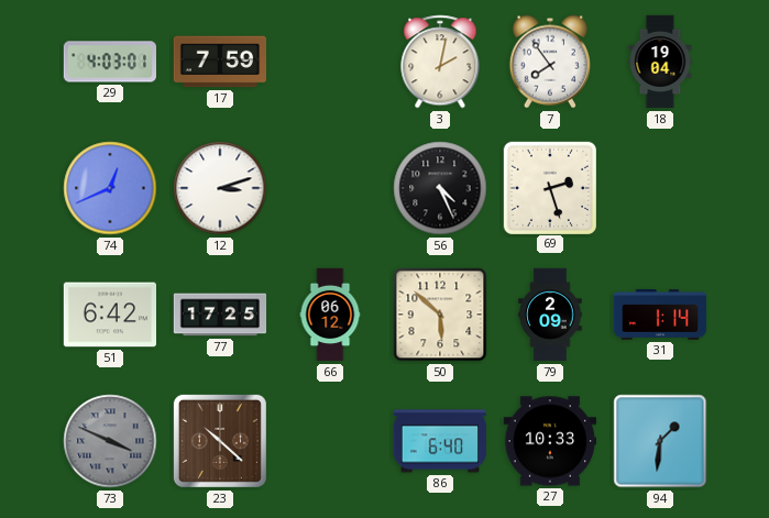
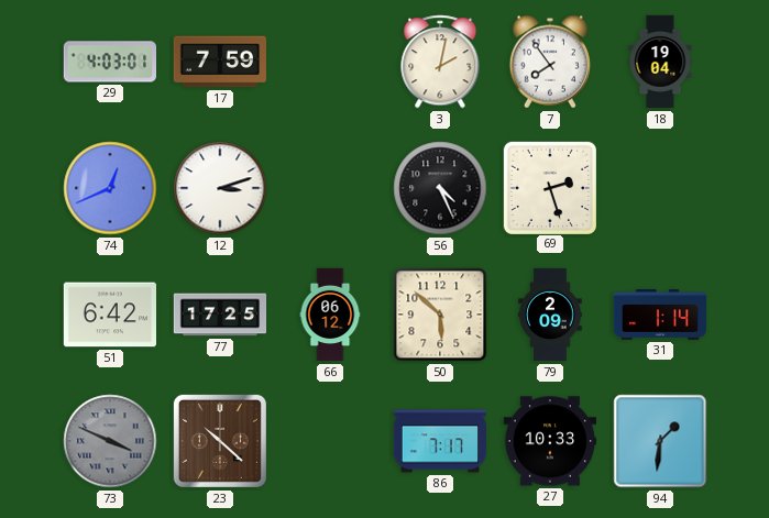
86: 6:40 -> 7:17 (439, 441)
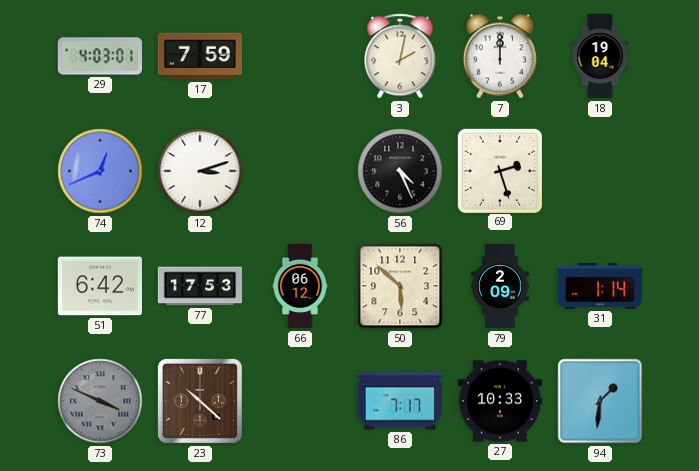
7: 7:54 -> 12:00 (500, 56)
77: 17:25 -> 17:53 (200, 286)
